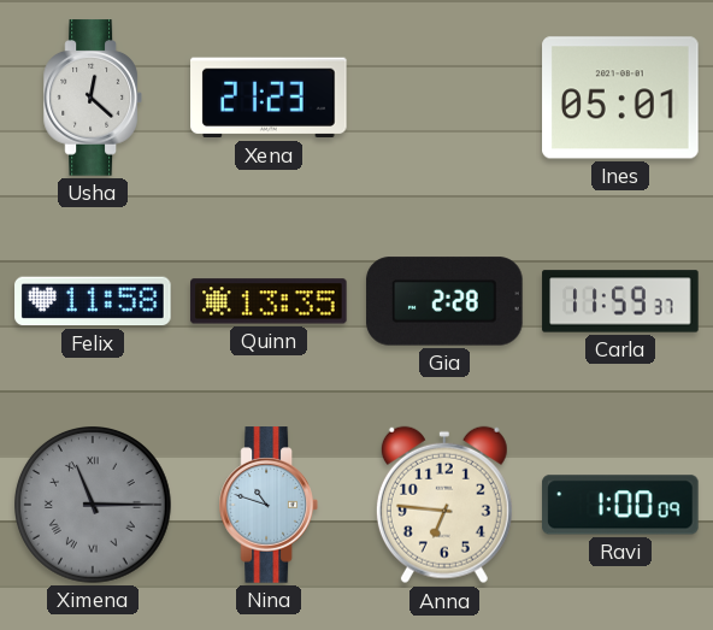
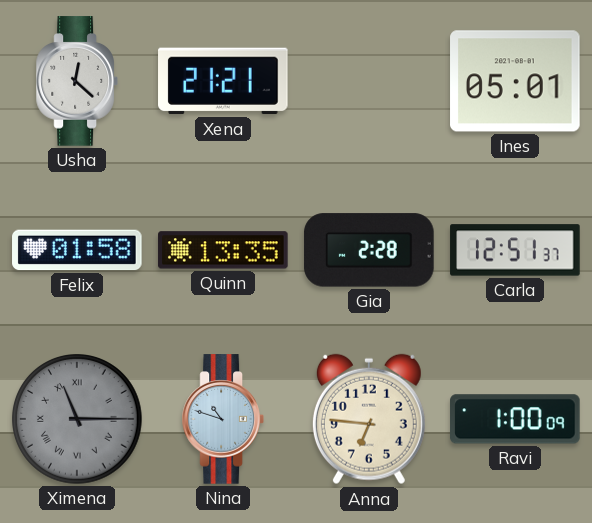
Xena: 21:23 -> 21:21 (223, 81)
Felix: 11:58 -> 01:58 (77, 250)
Carla: 11:59 -> 12:51 (515, 250)
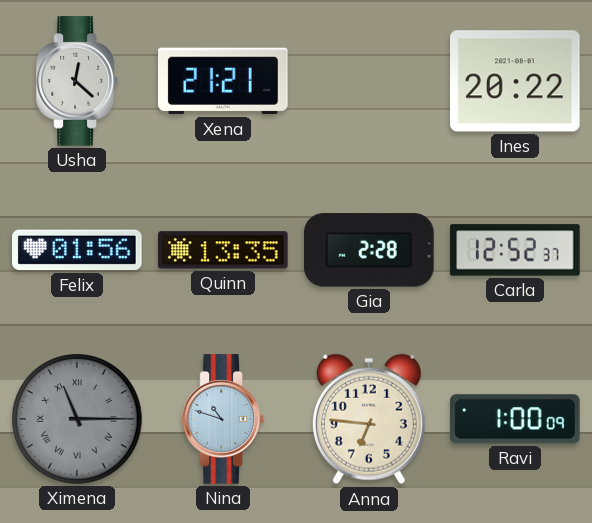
Ines: 05:01 -> 20:22 (515, 81)
Felix: 01:58 -> 01:56 (77, 250)
Carla: 12:51 -> 12:52 (515, 250)
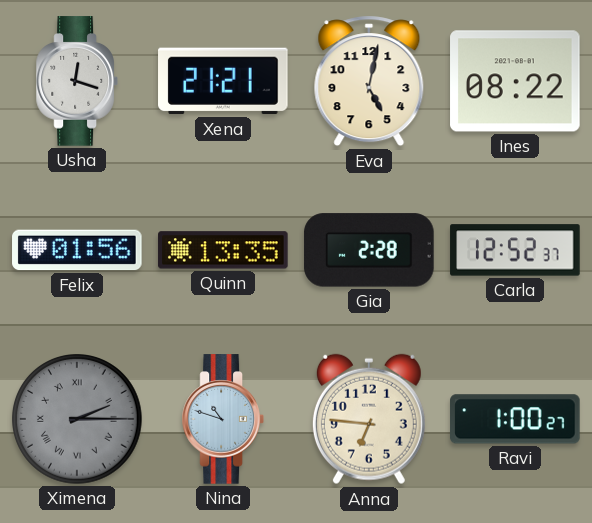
Usha: 12:22 -> 12:18 (77, 81)
Eva: none -> 5:02 (369, 81)
Ines: 20:22 -> 08:22 (515, 81)
Ximena: 11:15 -> 2:15 (78, 420)
Ravi: 1:00:09 -> 1:00:27 (515, 419)
